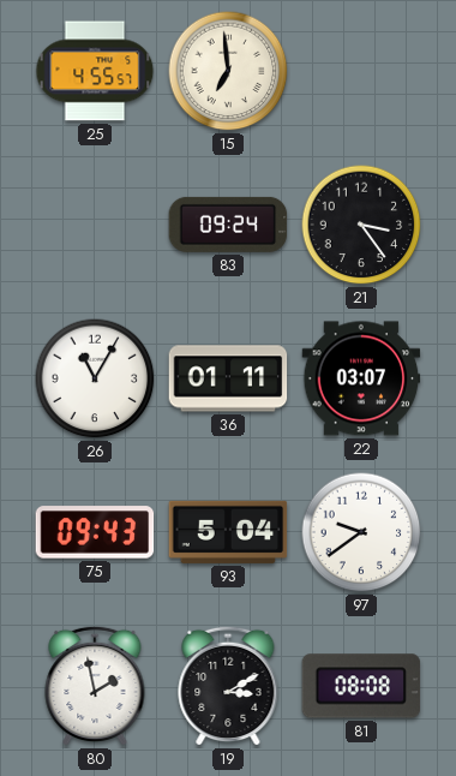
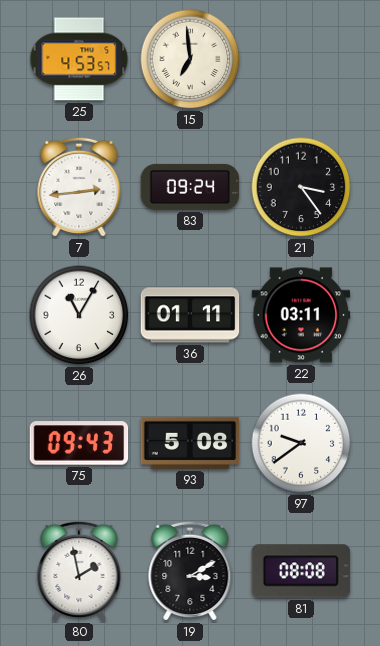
25: 4:55 -> 4:53 (79, 59)
7: none -> 2:44 (79, 187)
22: 03:07 -> 03:11 (301, 315)
93: 5:04 -> 5:08 (190, 443)
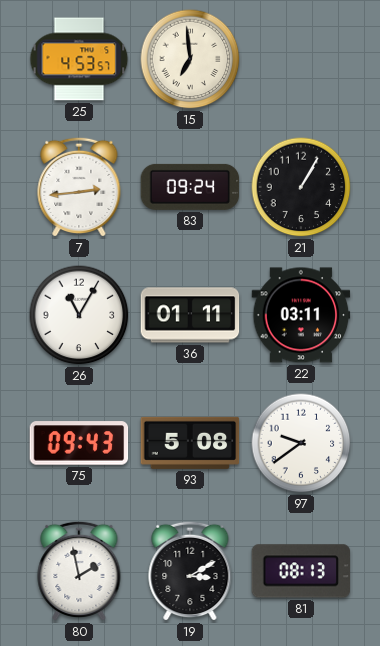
21: 3:24 -> 1:05 (301, 187)
81: 08:08 -> 08:13 (301, 571)
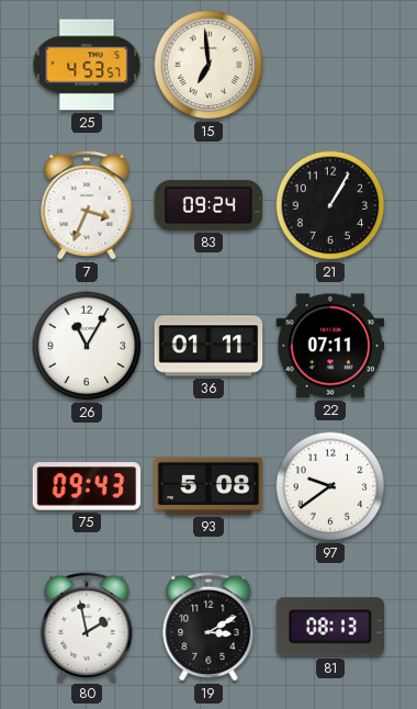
7: 2:44 -> 3:34 (87, 205)
22: 03:11 -> 07:11 (330, 346)
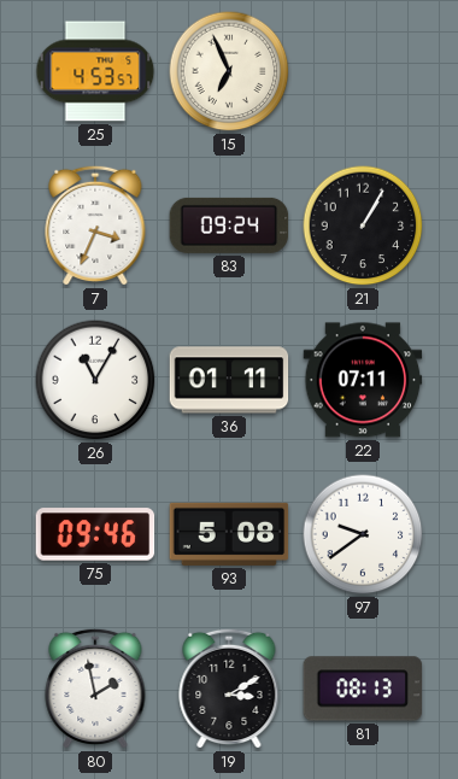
15: 6:59 -> 6:56 (229, 71)
75: 09:43 -> 09:46 (95, 534)
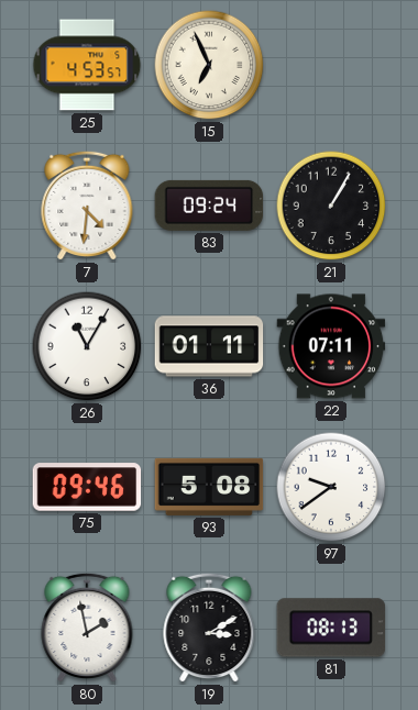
7: 3:34 -> 4:31 (87, 206)
